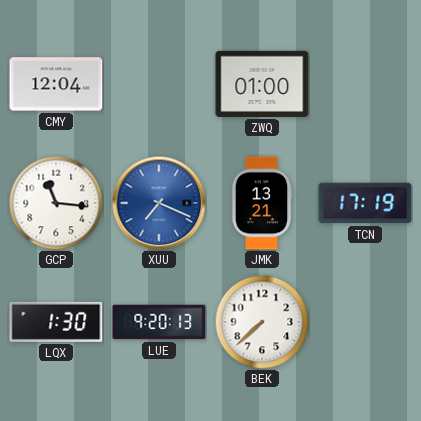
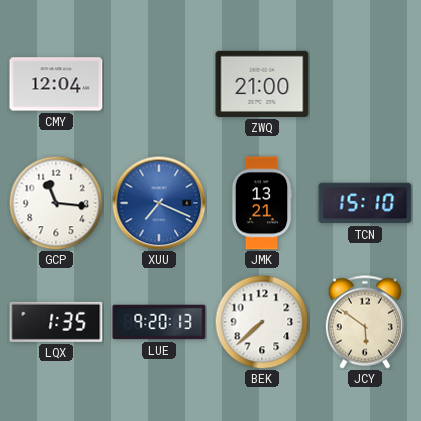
ZWQ: 01:00 -> 21:00 (262, 84)
TCN: 17:19 -> 15:10 (365, 203)
LQX: 1:30 -> 1:35 (56, 322)
JCY: none -> 5:51 (365, 322)
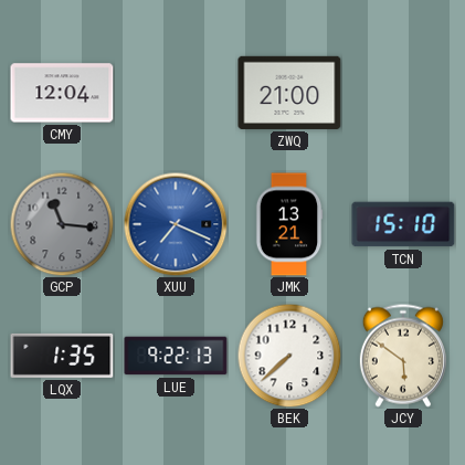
GCP dial: white -> grey (62, 224)
LUE: 9:20 -> 9:22 (176, 356)
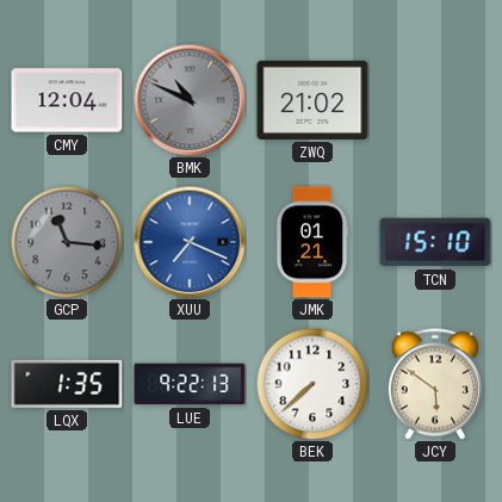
BMK: none -> 10:49 (190, 100)
ZWQ: 21:00 -> 21:02 (312, 100)
JMK: 13:21 -> 01:21 (312, 242)
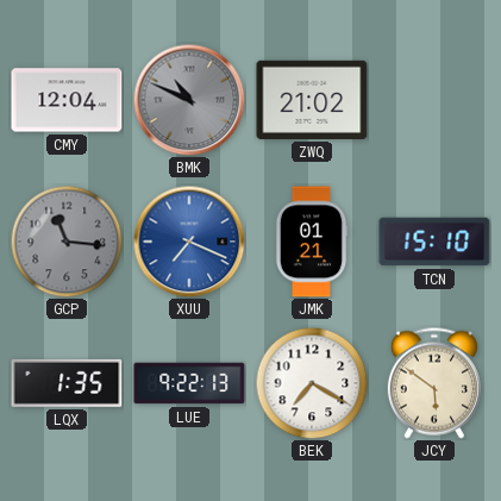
BEK: 7:38 -> 7:20 (312, 383)
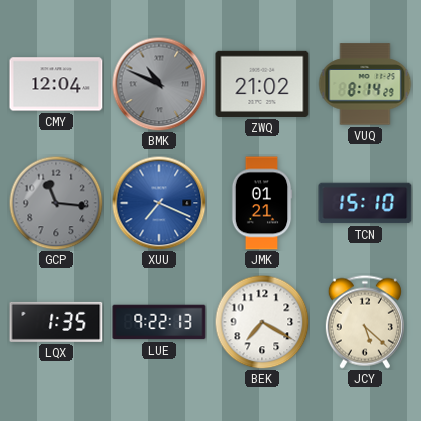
VUQ: none -> 8:14 (365, 84)
JCY: 5:51 -> 5:22 (365, 322)
